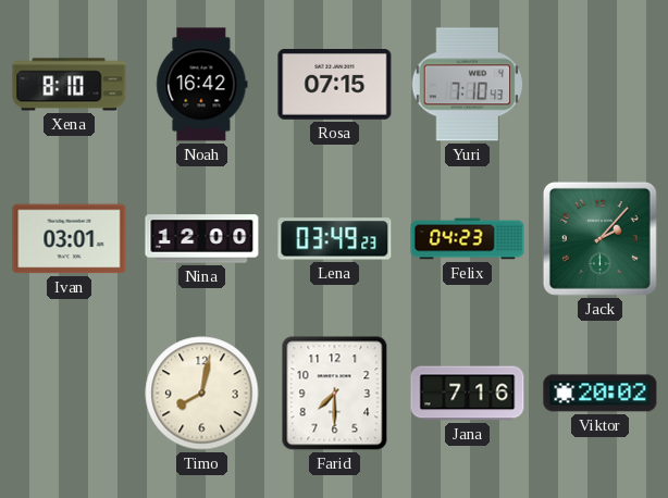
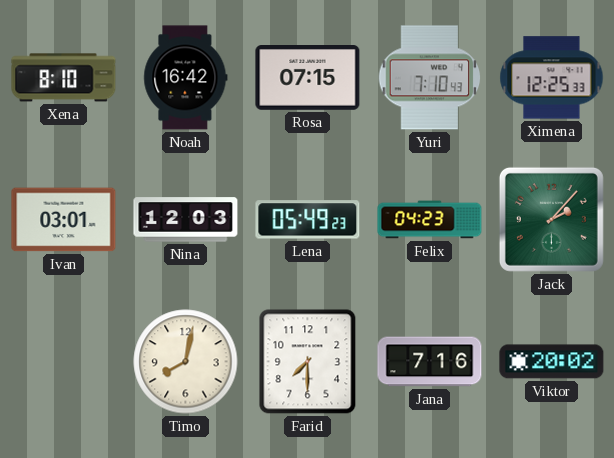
Ximena: none -> 12:25 (552, 78)
Nina: 12:00 -> 12:03 (186, 220)
Lena: 03:49 -> 05:49 (308, 220)
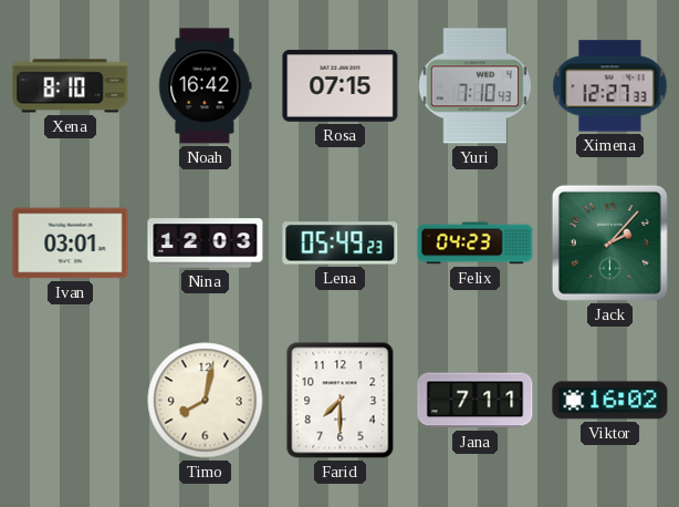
Ximena: 12:25 -> 12:27 (610, 86)
Jana: 7:16 -> 7:11 (476, 401)
Viktor: 20:02 -> 16:02 (610, 401)
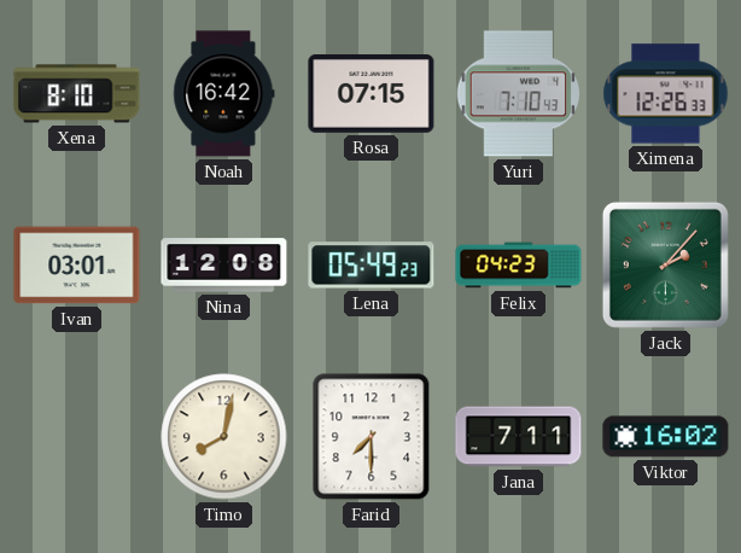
Ximena: 12:27 -> 12:26 (666, 94)
Nina: 12:03 -> 12:08 (224, 266)
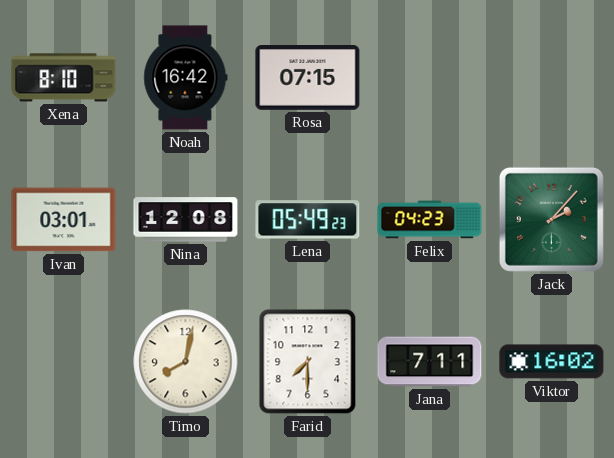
Yuri: 7:10 -> none (519, 94)
Ximena: 12:26 -> none (666, 94)
